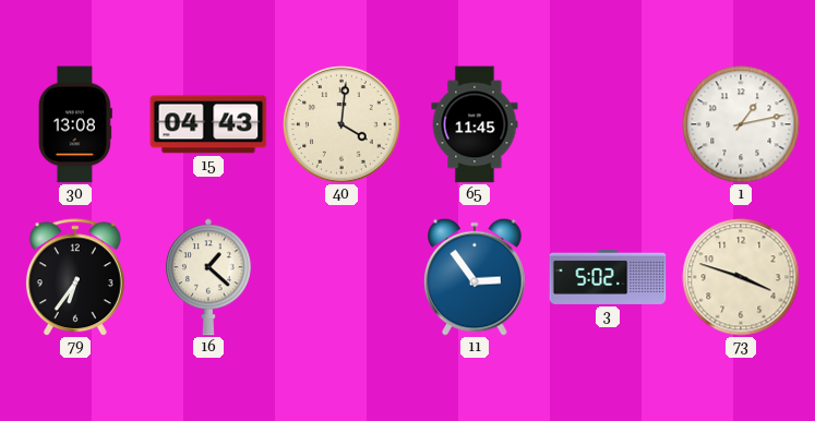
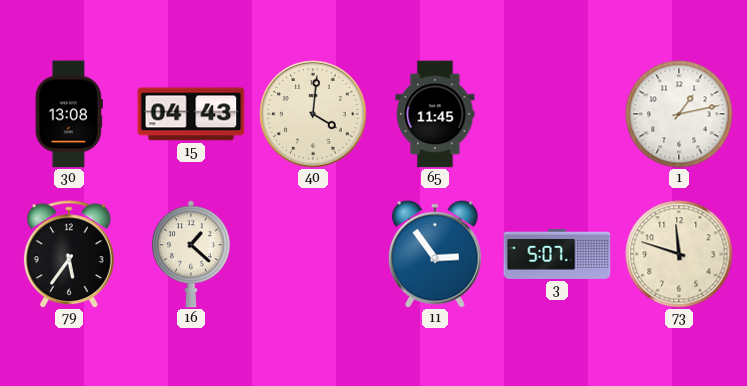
79: 6:36 -> 5:36 (69, 254)
3: 5:02 -> 5:07 (557, 254)
73: 3:48 -> 11:48 (679, 254)
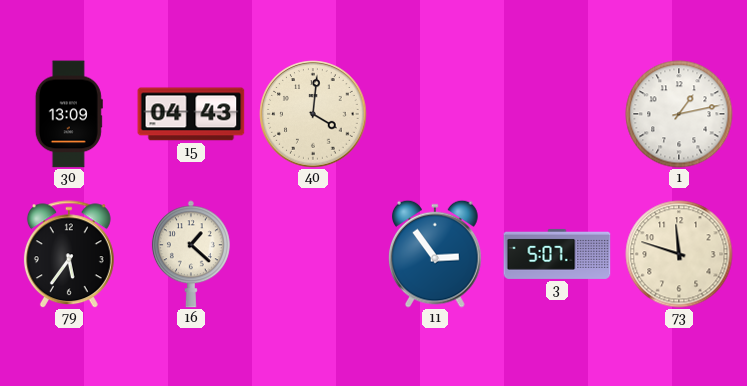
30: 13:08 -> 13:09 (69, 114)
65: 11:45 -> none (435, 114)
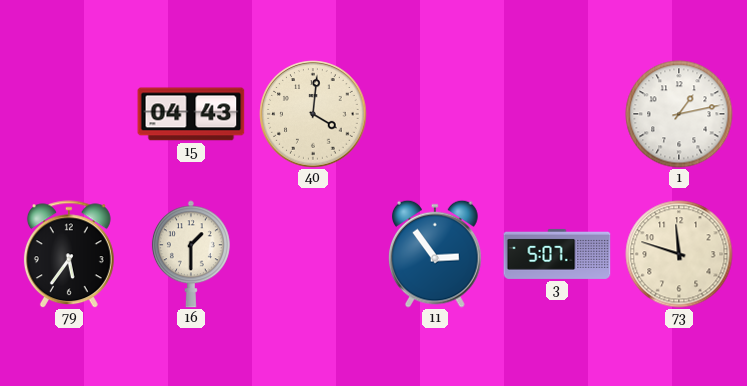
30: 13:09 -> none (69, 114)
16: 1:22 -> 1:30 (191, 254)
